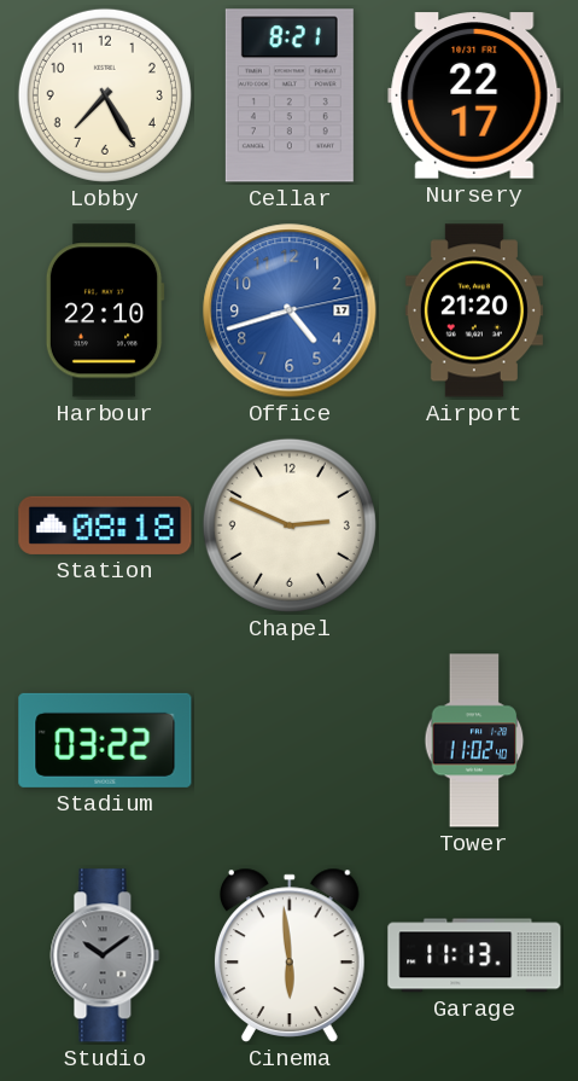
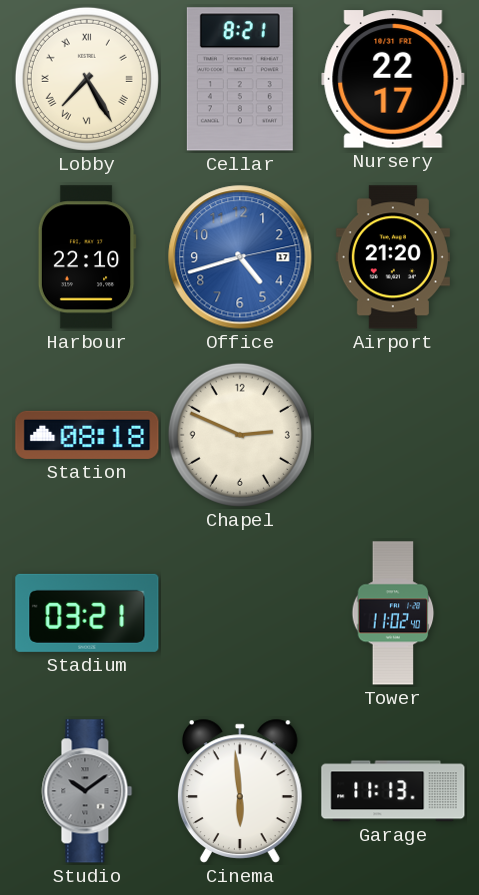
Lobby numerals: Arabic -> Roman (87, 79)
Stadium: 03:22 -> 03:21 (87, 613)
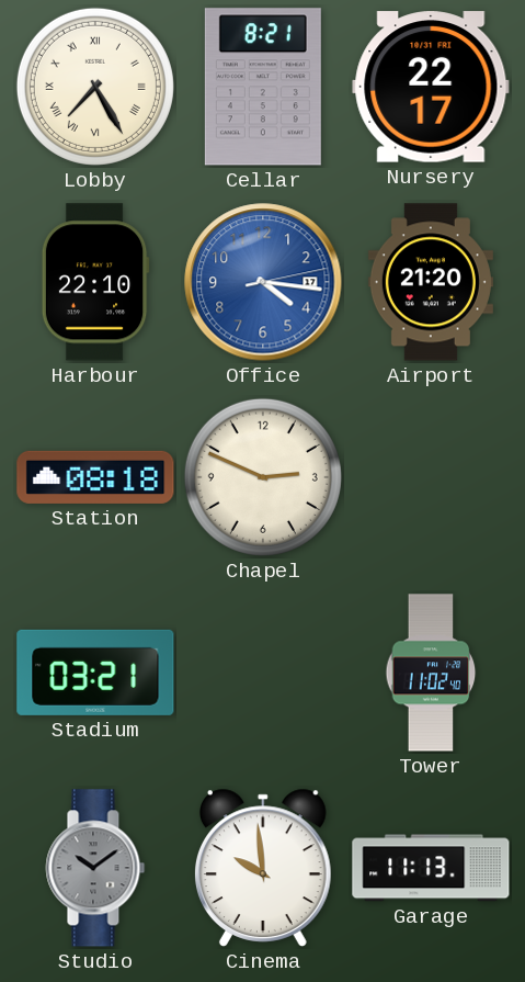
Office: 4:42 -> 4:16 (263, 282)
Cinema: 5:59 -> 9:59 (263, 868)
